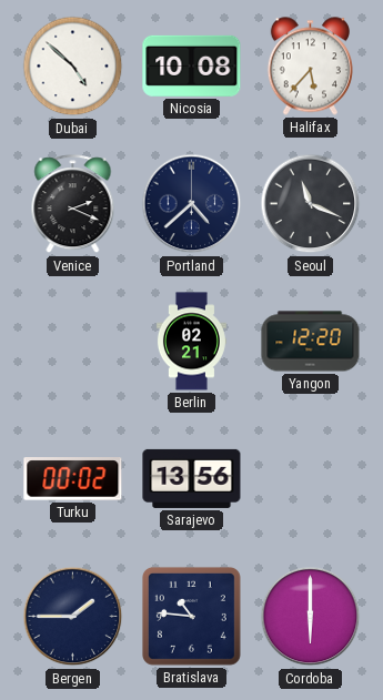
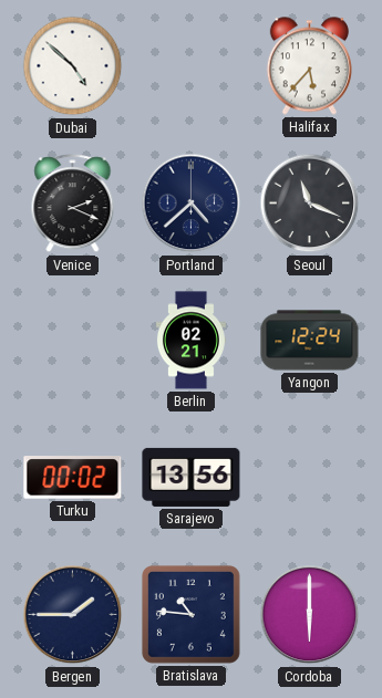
Nicosia: 10:08 -> none (192, 65)
Yangon: 12:20 -> 12:24 (310, 341)
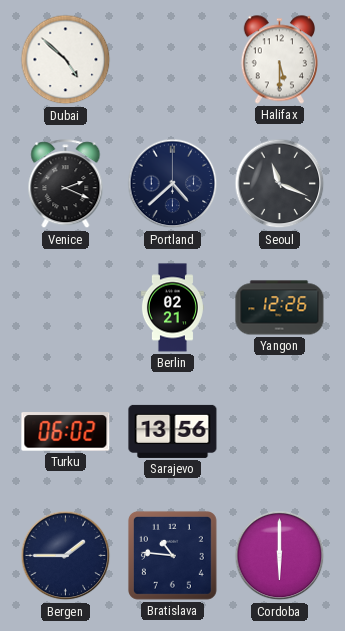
Halifax: 5:37 -> 5:30 (279, 60)
Yangon: 12:24 -> 12:26 (280, 308)
Turku: 00:02 -> 06:02 (66, 432)
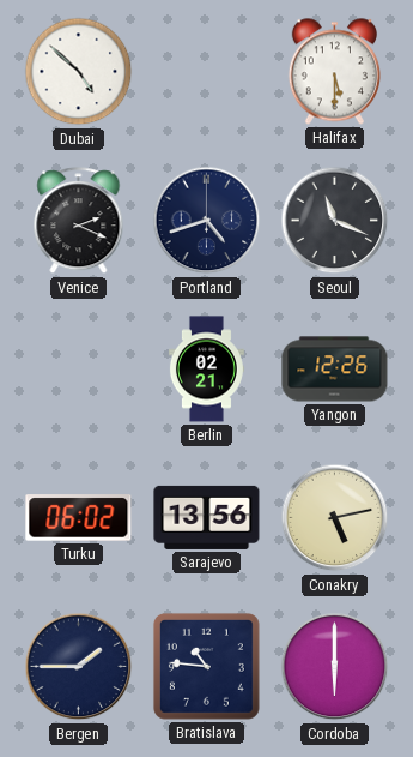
Portland: 4:38 -> 4:42 (207, 221)
Conakry: none -> 5:13 (335, 518)
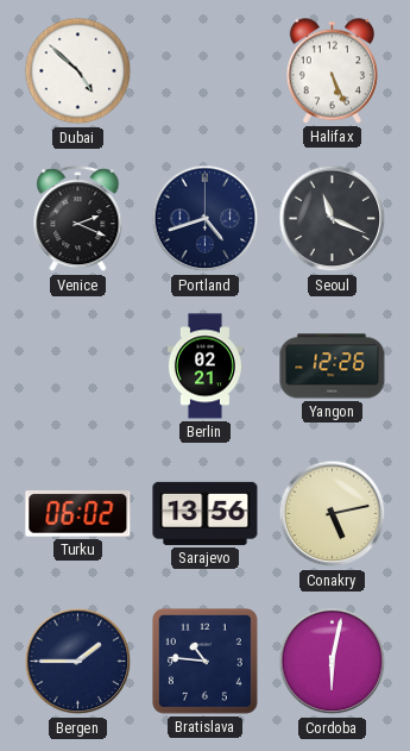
Halifax: 5:30 -> 5:26 (332, 71)
Cordoba: 6:00 -> 6:02 (333, 662)
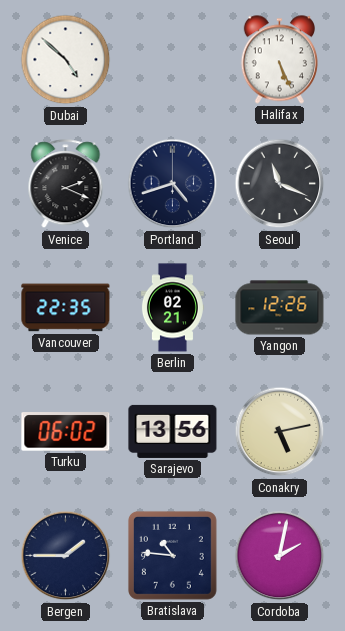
Vancouver: none -> 22:35 (66, 308)
Cordoba: 6:02 -> 2:02 (280, 556)
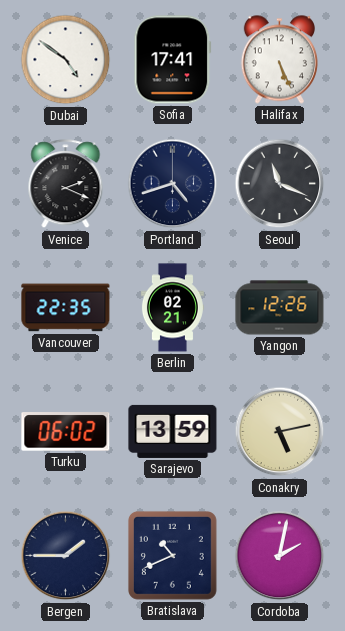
Dubai: 4:52 -> 4:51 (66, 60)
Sofia: none -> 17:41 (173, 60)
Sarajevo: 13:56 -> 13:59 (173, 431)
Bratislava: 10:46 -> 10:41 (172, 555)
